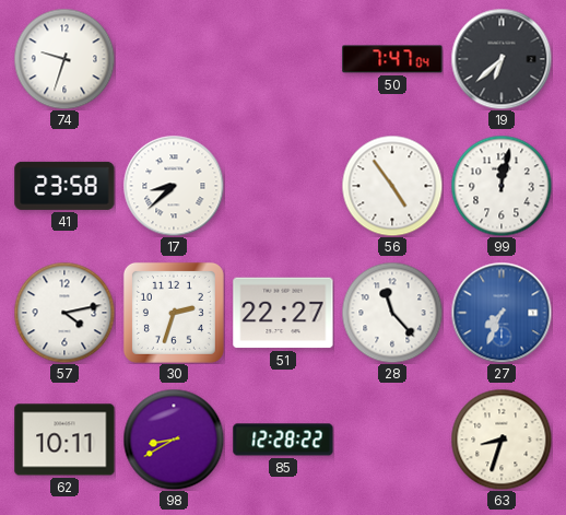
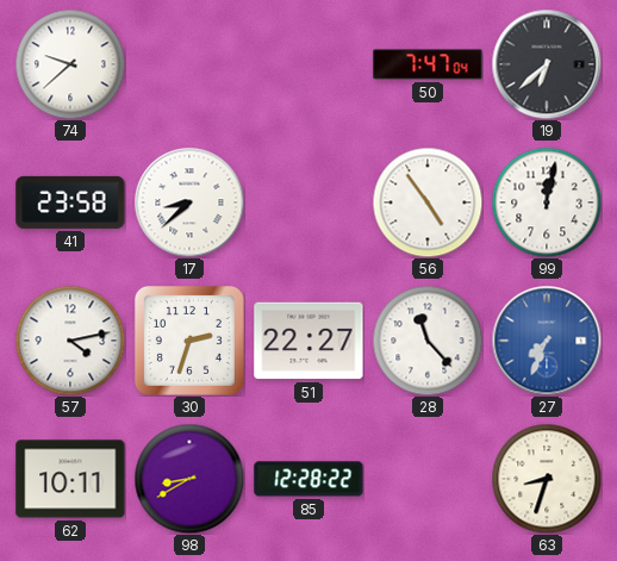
74: 9:33 -> 9:38 (70, 64)
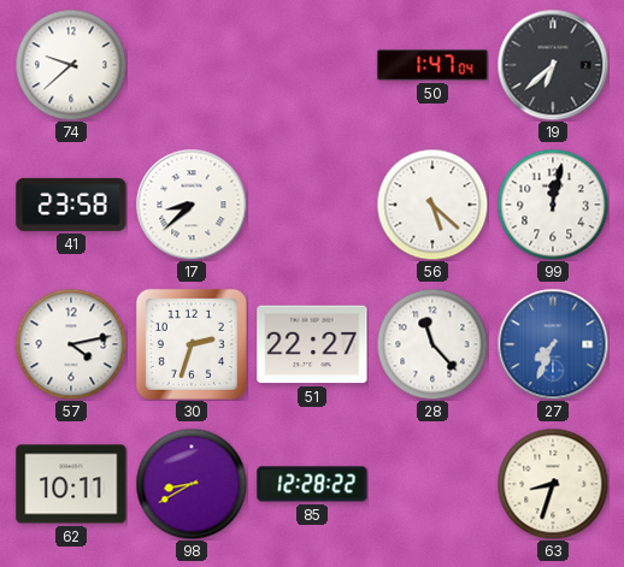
50: 7:47 -> 1:47 (432, 65)
56: 4:54 -> 5:22 (432, 205)
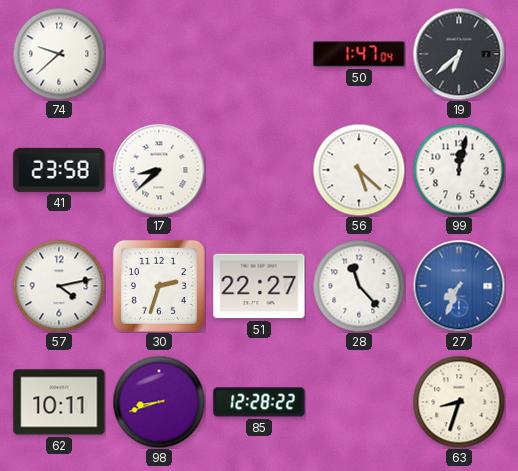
98: 8:40 -> 8:42 (159, 402)
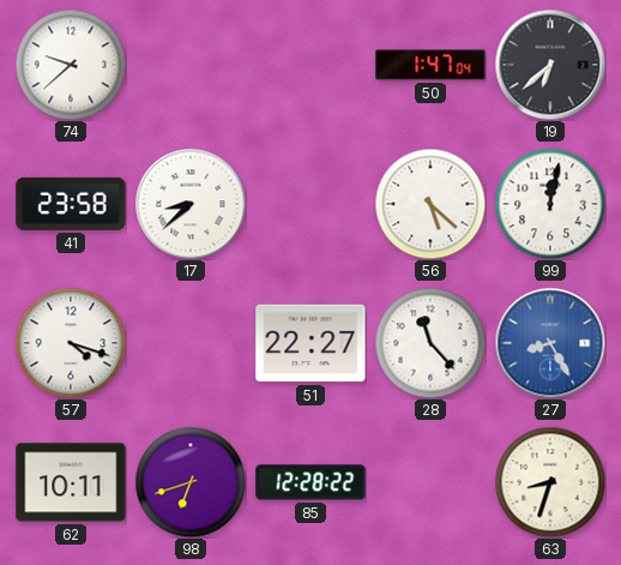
57: 4:13 -> 4:18 (71, 343)
30: 2:33 -> none (159, 286)
27: 7:34 -> 8:25 (550, 343)
98: 8:42 -> 6:42 (191, 482)
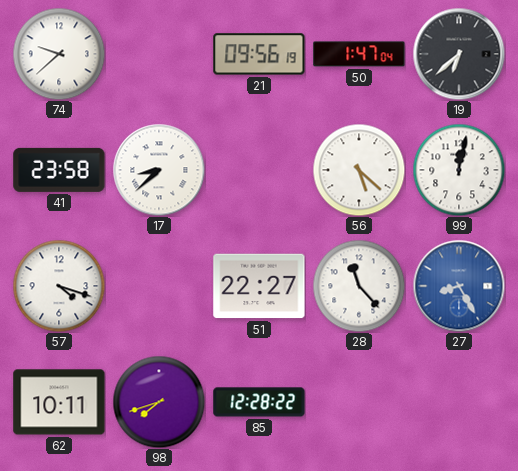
21: none -> 09:56 (259, 54)
98: 6:42 -> 7:42 (159, 402)
63: 8:33 -> none (550, 482)
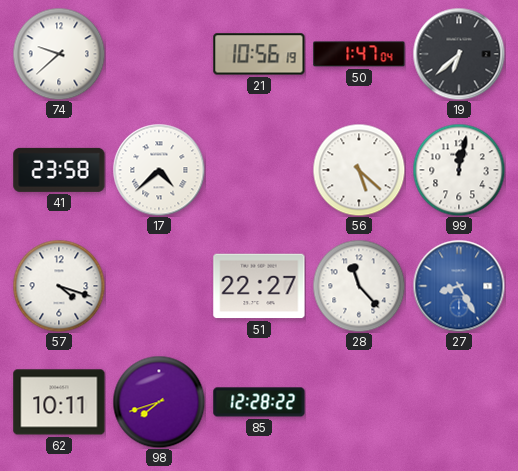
21: 09:56 -> 10:56 (259, 54)
17: 8:38 -> 4:38 (159, 170)
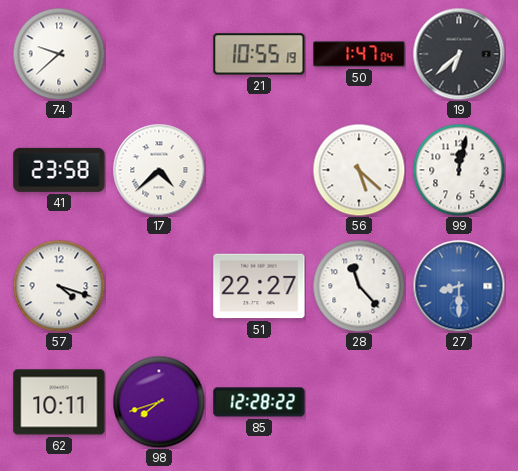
21: 10:56 -> 10:55 (259, 54)
27: 8:25 -> 8:30 (459, 286)
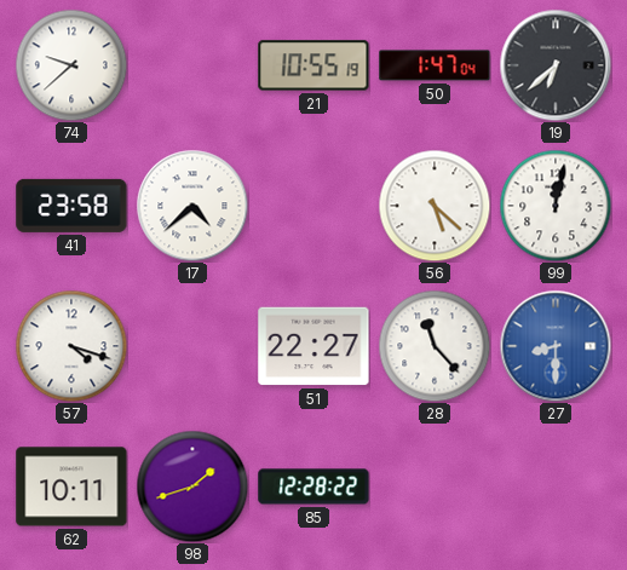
98: 7:42 -> 1:42 (192, 486)
